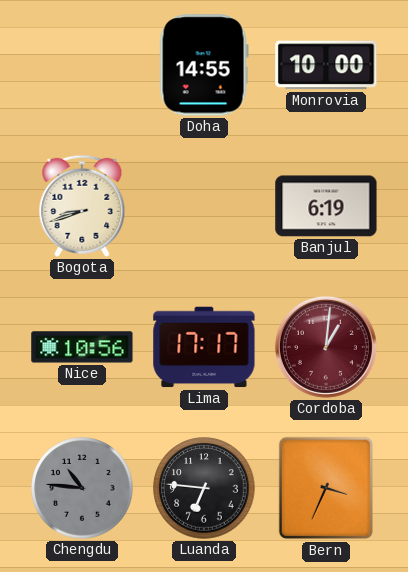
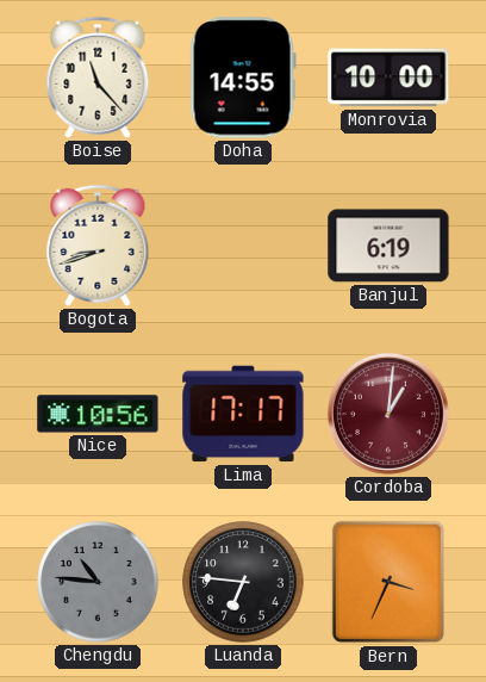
Boise: none -> 11:23 (98, 77)
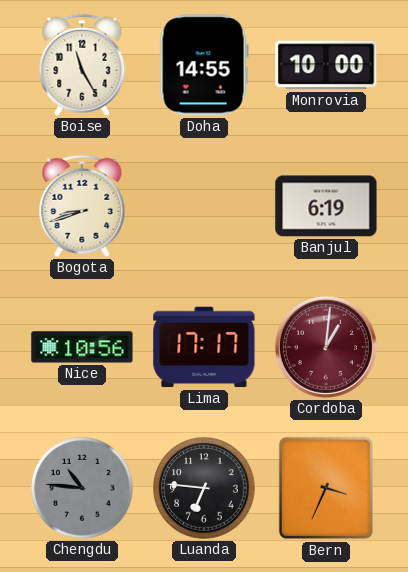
Boise: 11:23 -> 11:25 (82, 65)
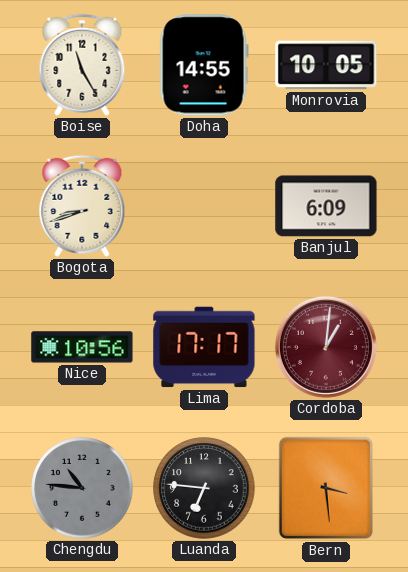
Monrovia: 10:00 -> 10:05 (326, 65)
Banjul: 6:19 -> 6:09 (326, 206)
Bern: 3:34 -> 3:29 (326, 488)
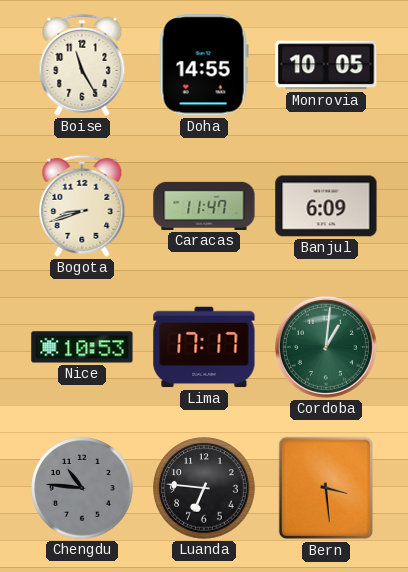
Caracas: none -> 11:47 (204, 206)
Nice: 10:56 -> 10:53 (82, 347)
Cordoba dial: burgundy -> green (326, 347)
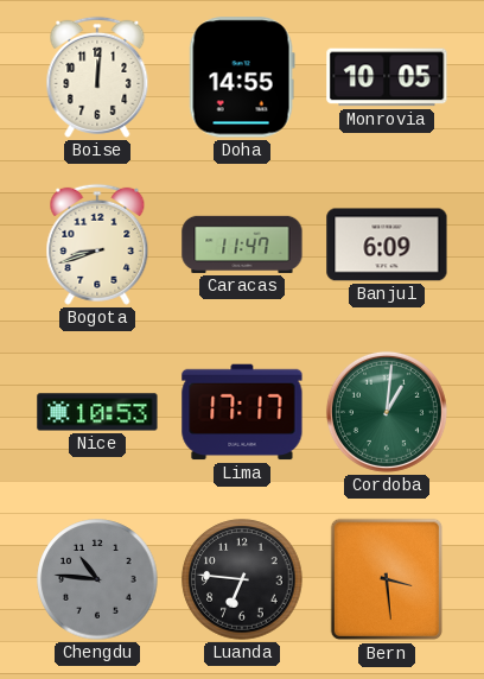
Boise: 11:25 -> 12:01 (97, 77)
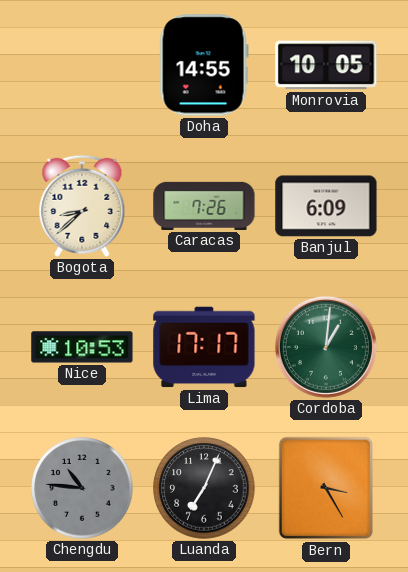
Boise: 12:01 -> none (97, 77)
Bogota: 8:42 -> 8:38 (82, 206)
Caracas: 11:47 -> 7:26 (204, 206)
Luanda: 6:46 -> 7:04 (204, 488)
Bern: 3:29 -> 3:25 (326, 488)
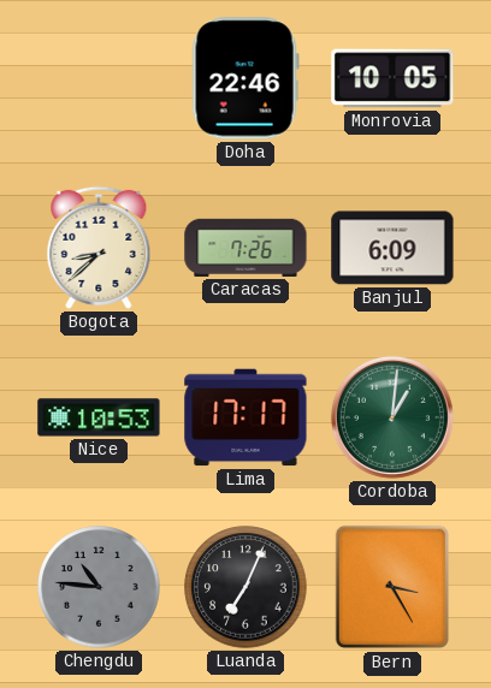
Doha: 14:55 -> 22:46 (245, 78)
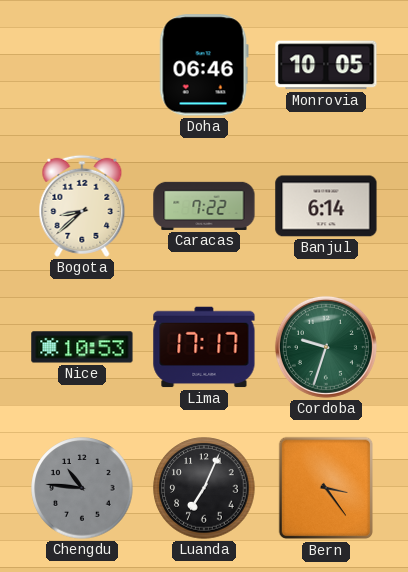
Doha: 22:46 -> 06:46 (204, 65)
Caracas: 7:26 -> 7:22 (204, 206)
Banjul: 6:09 -> 6:14 (326, 206)
Cordoba: 1:01 -> 9:33 (326, 347)
Bern: 3:25 -> 3:24 (326, 488)
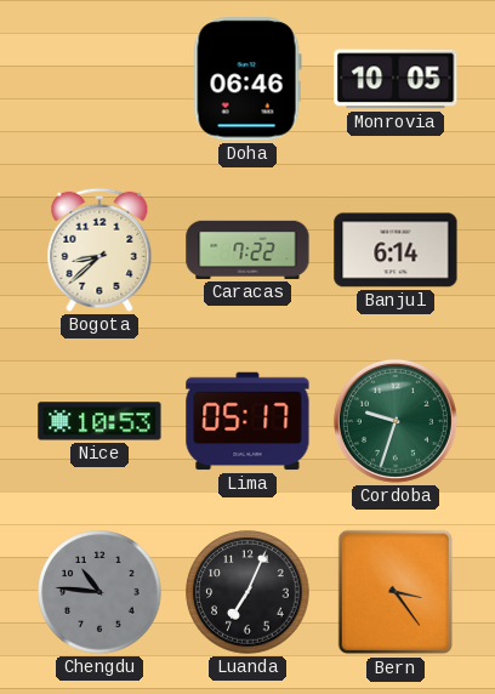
Lima: 17:17 -> 05:17 (247, 421)
